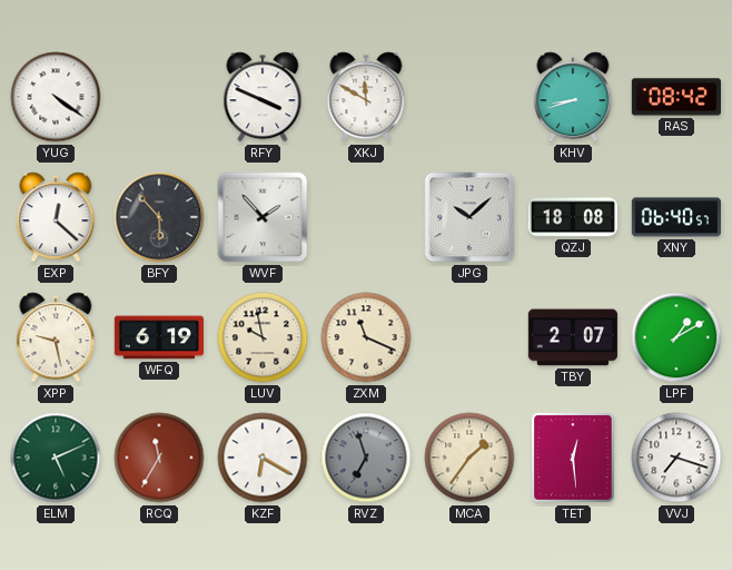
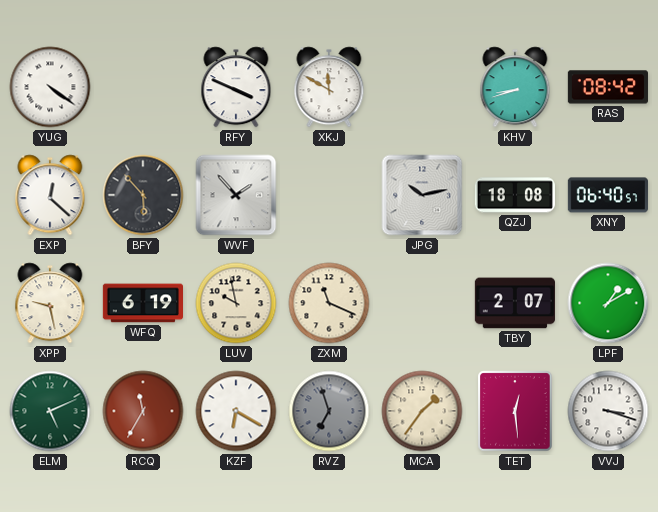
JPG: 10:08 -> 10:13 (422, 195)
VVJ: 7:18 -> 3:18 (608, 411)
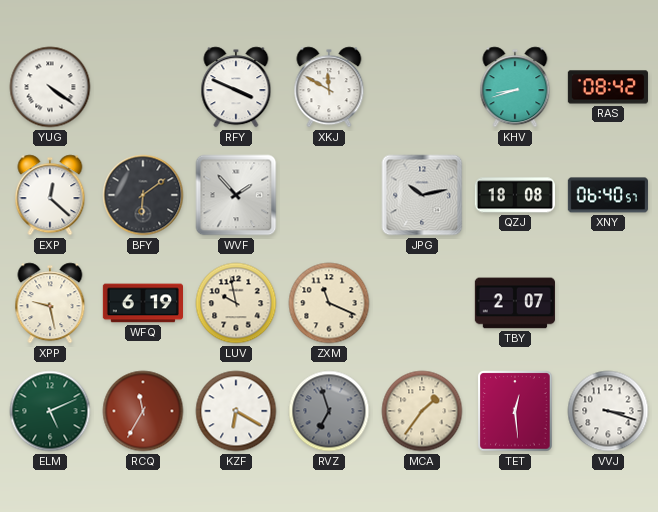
BFY: 5:53 -> 6:09 (143, 195)
LPF: 1:10 -> none (608, 303)
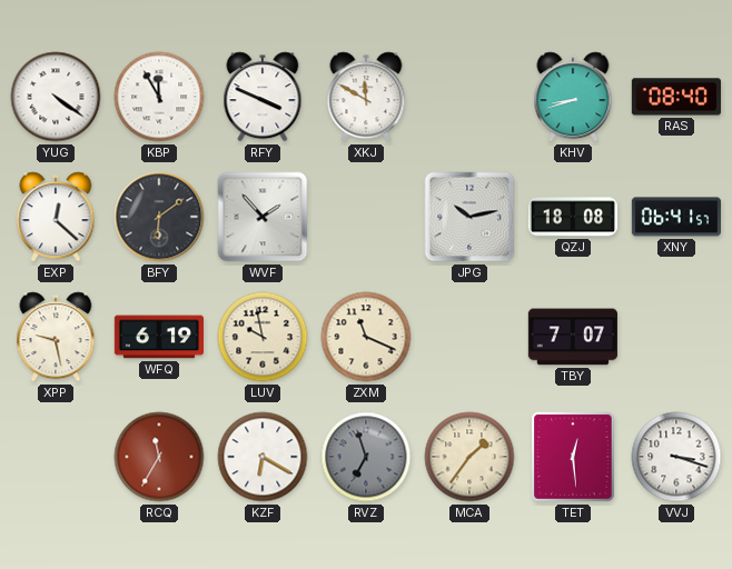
KBP: none -> 11:55 (159, 97)
RAS: 08:42 -> 08:40 (676, 97)
XNY: 06:40 -> 06:41 (676, 217)
TBY: 2:07 -> 7:07 (573, 337)
ELM: 5:11 -> none (50, 411)
